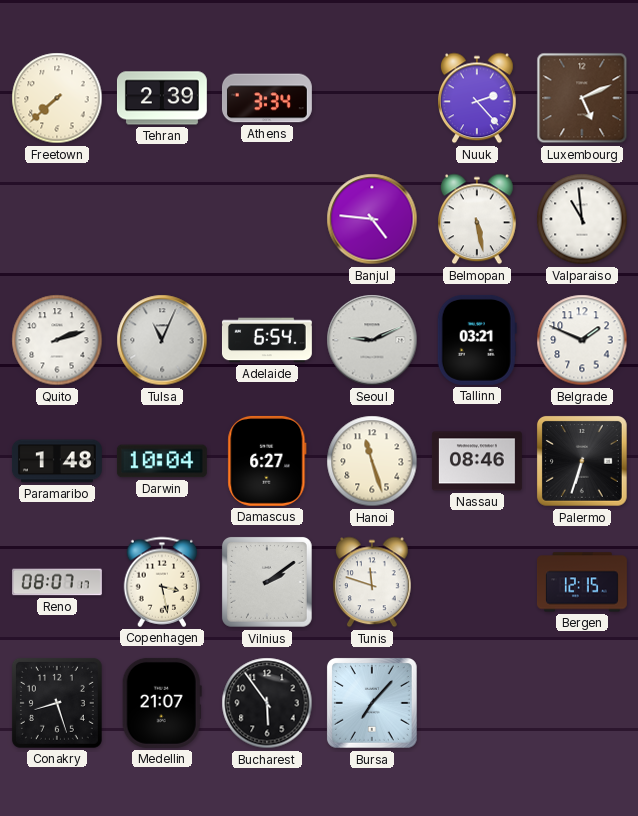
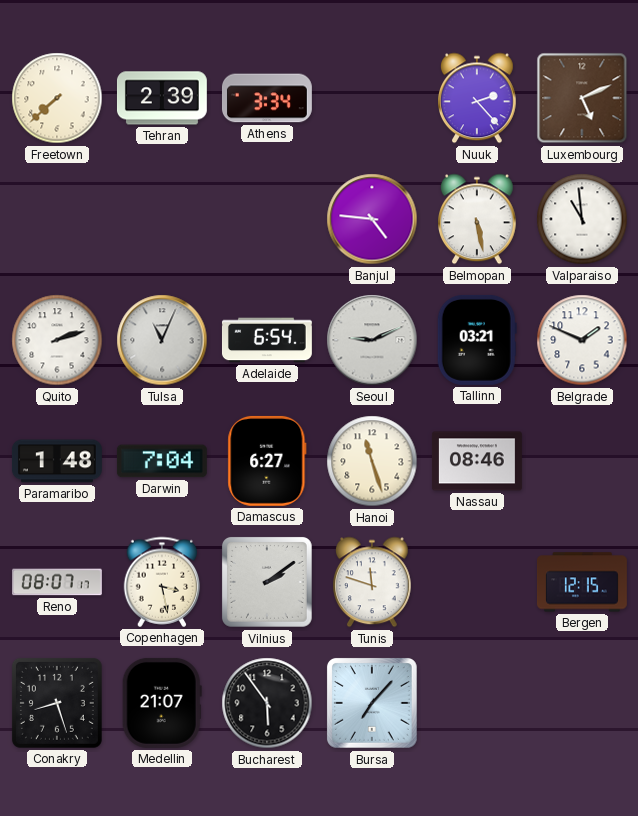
Darwin: 10:04 -> 7:04 (162, 461)
Palermo: 6:33 -> none (583, 462)
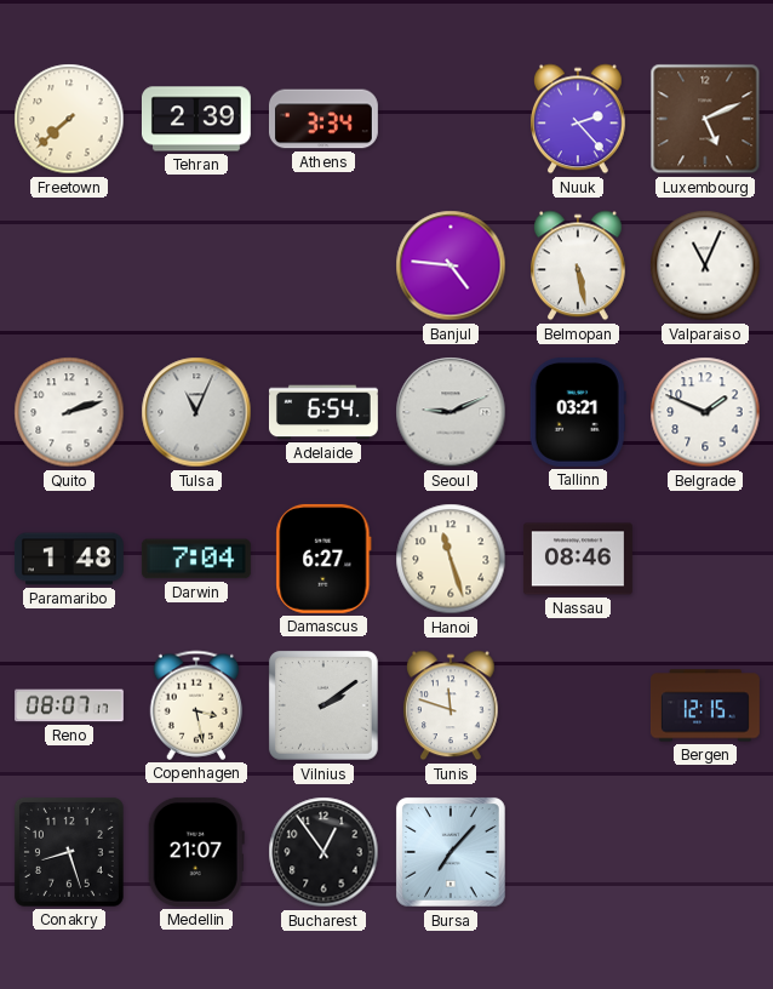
Valparaiso: 10:59 -> 11:04 (705, 265)
Bucharest: 5:54 -> 12:54 (323, 852)
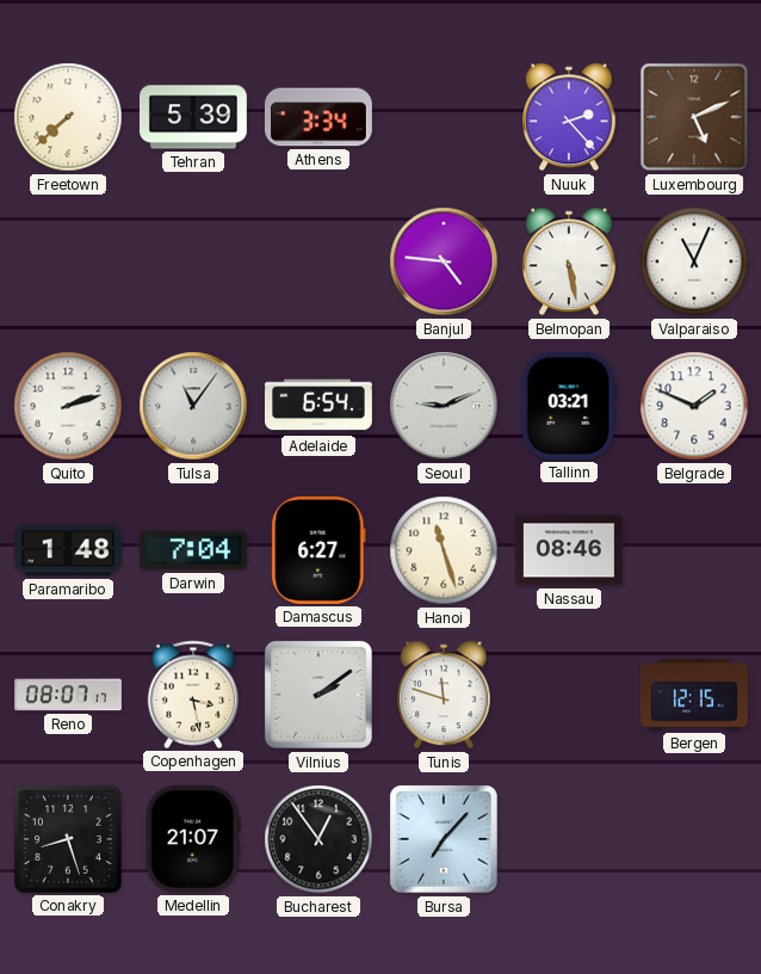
Tehran: 2:39 -> 5:39 (193, 117)
Tulsa: 11:04 -> 11:06 (193, 406)
